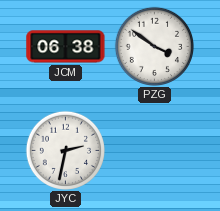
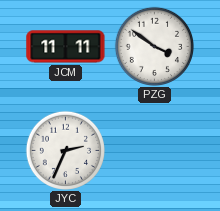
JCM: 06:38 -> 11:11 (66, 47)
JYC: 2:32 -> 2:34 (65, 150)
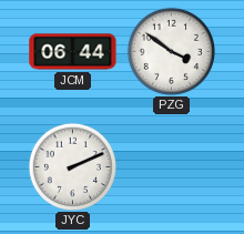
JCM: 11:11 -> 06:44 (73, 52)
JYC: 2:34 -> 2:11 (72, 166)
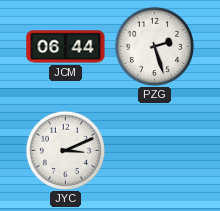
PZG: 3:51 -> 2:27 (154, 46)
JYC: 2:11 -> 3:11 (65, 150)
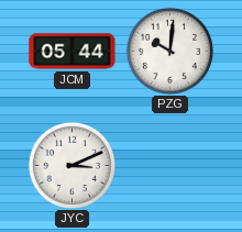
JCM: 06:44 -> 05:44 (73, 52)
PZG: 2:27 -> 10:01 (169, 51)
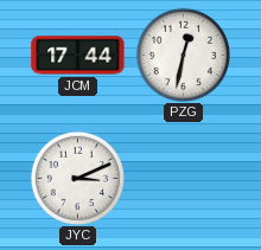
JCM: 05:44 -> 17:44 (78, 56)
PZG: 10:01 -> 12:32 (183, 55)
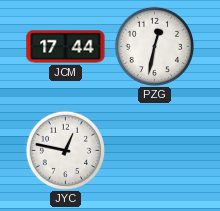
JYC: 3:11 -> 12:47 (65, 150)
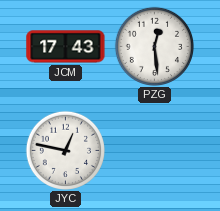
JCM: 17:44 -> 17:43 (66, 47)
PZG: 12:32 -> 12:29 (154, 46)
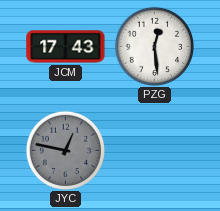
JYC dial: white -> grey (65, 150)
